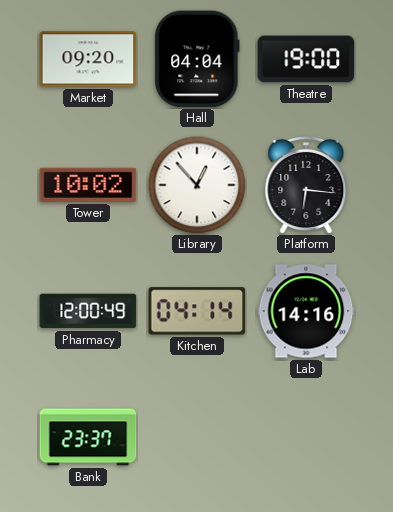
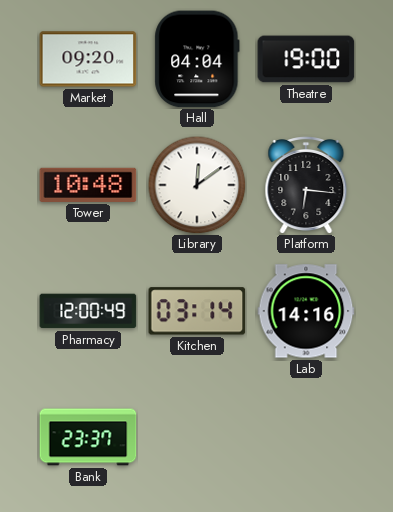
Tower: 10:02 -> 10:48 (88, 185)
Library: 12:53 -> 12:09 (197, 185)
Kitchen: 04:14 -> 03:14 (197, 311)
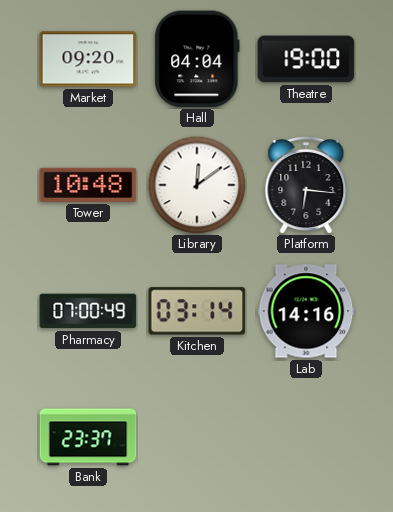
Pharmacy: 12:00 -> 07:00 (88, 311)
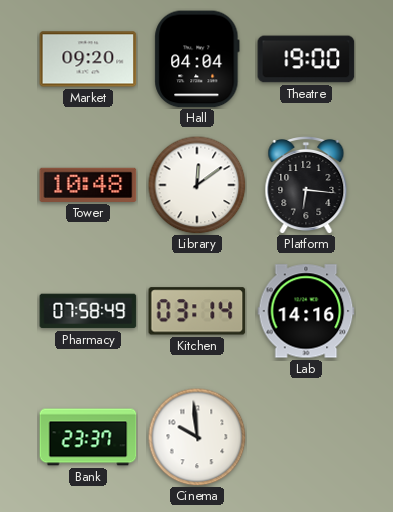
Pharmacy: 07:00 -> 07:58 (88, 311)
Cinema: none -> 9:59 (197, 437)
